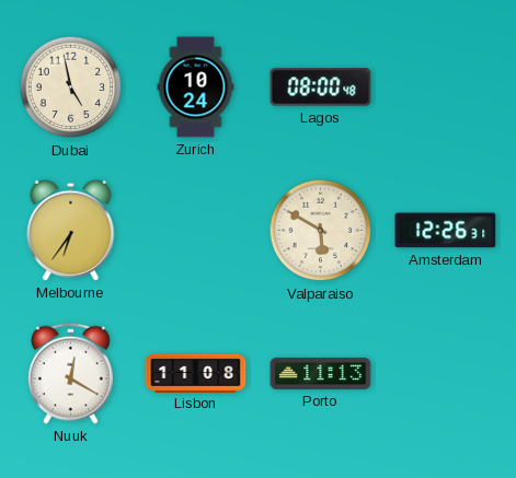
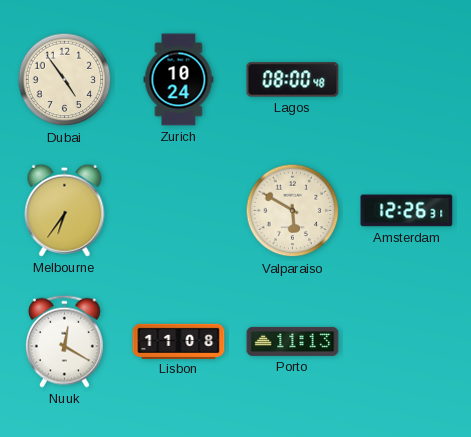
Dubai: 4:58 -> 4:54 (65, 80)
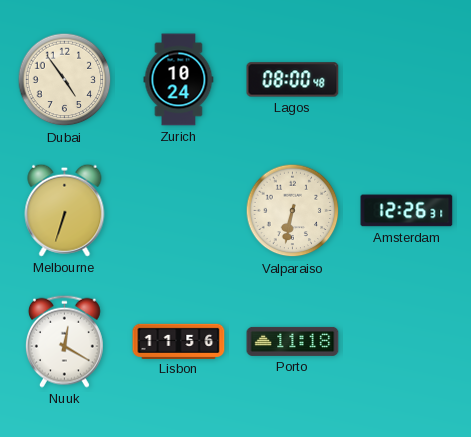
Melbourne: 6:36 -> 6:33 (65, 210)
Valparaiso: 5:50 -> 6:32 (293, 211)
Lisbon: 11:08 -> 11:56 (179, 341)
Porto: 11:13 -> 11:18 (293, 341)
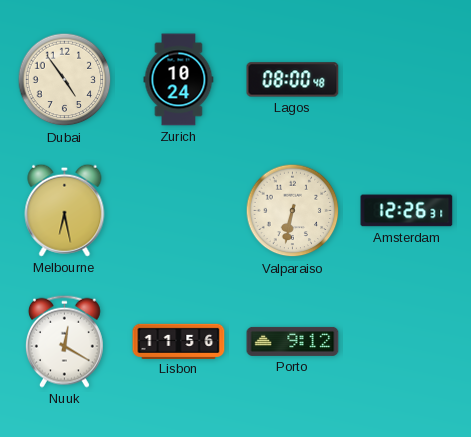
Melbourne: 6:33 -> 6:28 (65, 210)
Porto: 11:18 -> 9:12 (293, 341)
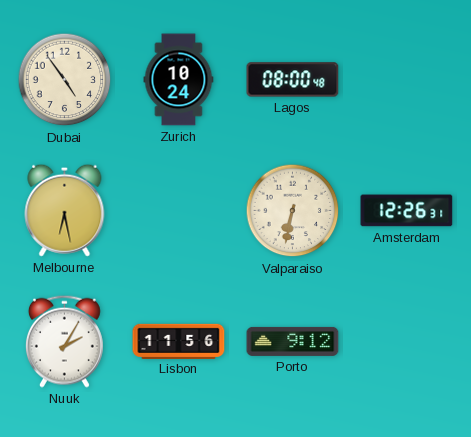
Nuuk: 12:20 -> 2:05 (64, 341)
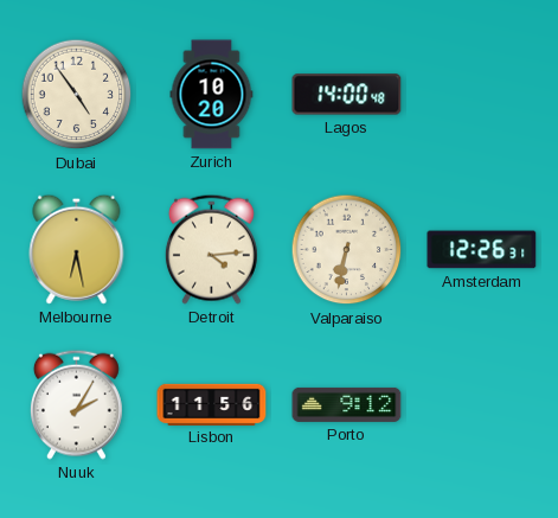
Zurich: 10:24 -> 10:20 (212, 95)
Lagos: 08:00 -> 14:00 (347, 95)
Detroit: none -> 4:14 (211, 249)
